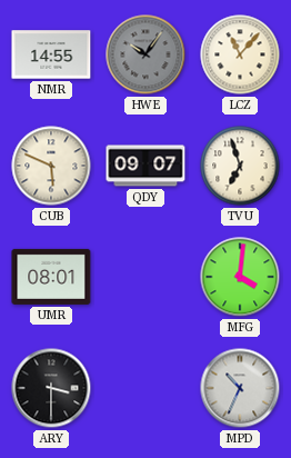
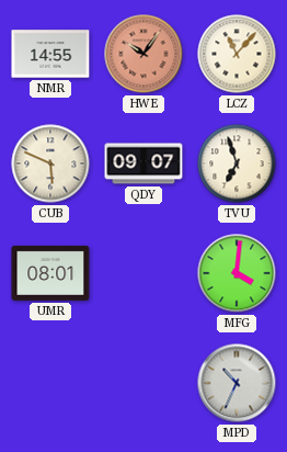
HWE dial: grey -> salmon (143, 54)
ARY: 3:30 -> none (51, 388)
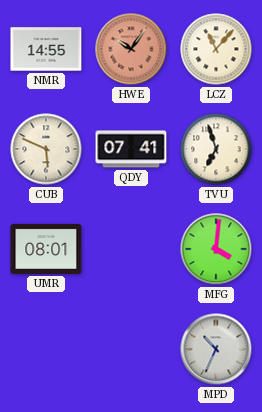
QDY: 09:07 -> 07:41 (131, 149)
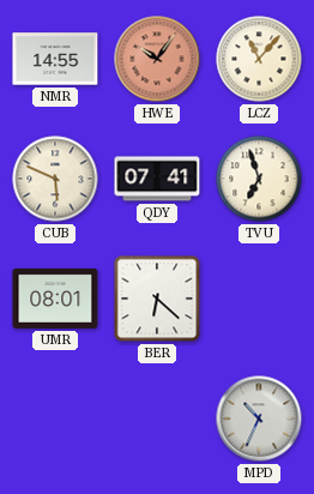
BER: none -> 6:22 (157, 299)
MFG: 4:01 -> none (216, 249)
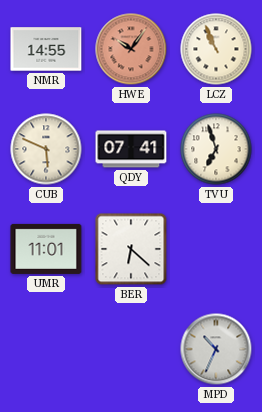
LCZ: 11:07 -> 10:56 (216, 49)
UMR: 08:01 -> 11:01 (46, 249)
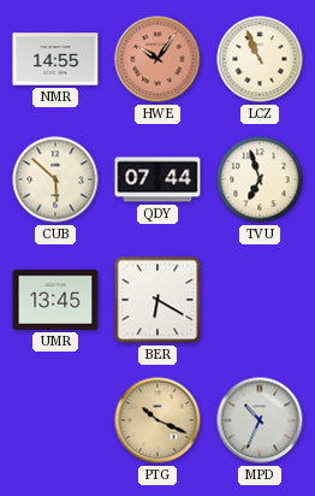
CUB: 5:49 -> 5:52 (55, 179)
QDY: 07:41 -> 07:44 (157, 179)
UMR: 11:01 -> 13:45 (55, 300)
BER: 6:22 -> 6:20 (157, 300)
PTG: none -> 10:19 (157, 420)
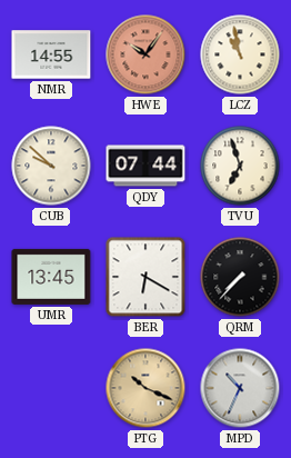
LCZ: 10:56 -> 10:58 (240, 54)
CUB: 5:52 -> 9:52 (51, 166)
QRM: none -> 7:37 (240, 277)
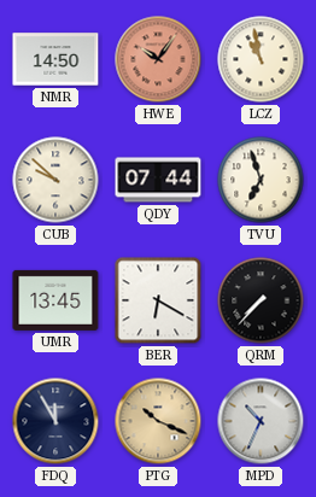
NMR: 14:55 -> 14:50 (55, 59)
FDQ: none -> 11:55 (55, 421)
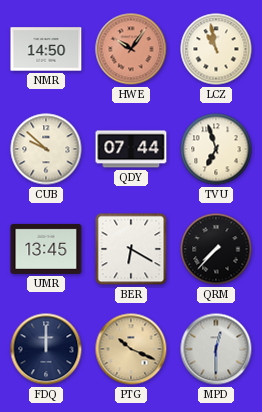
FDQ: 11:55 -> 12:00 (46, 349)
MPD: 10:34 -> 12:30 (216, 349)
